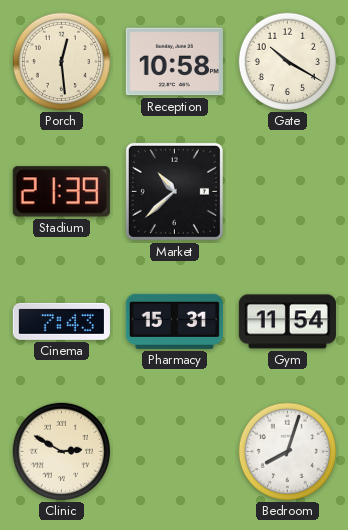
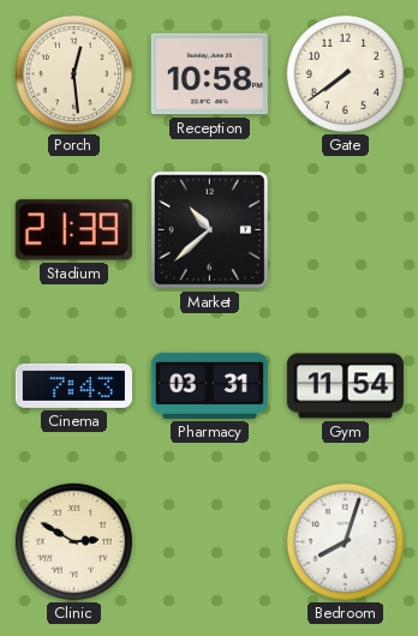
Gate: 10:20 -> 7:39 (345, 73)
Pharmacy: 15:31 -> 03:31 (209, 385)
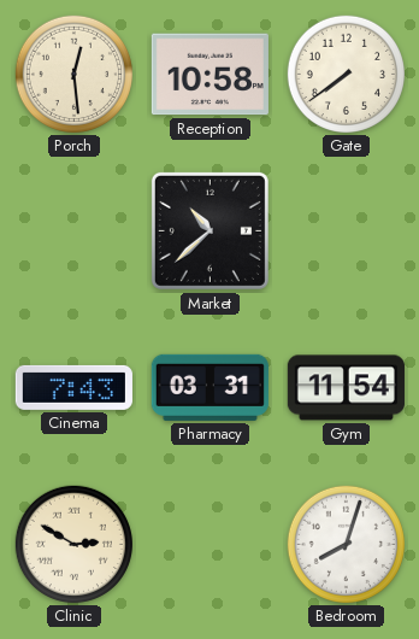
Stadium: 21:39 -> none (73, 230)
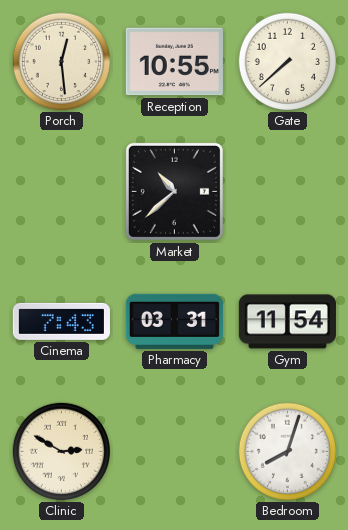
Reception: 10:58 -> 10:55 (174, 62)
Gate: 7:39 -> 7:38 (287, 61)
